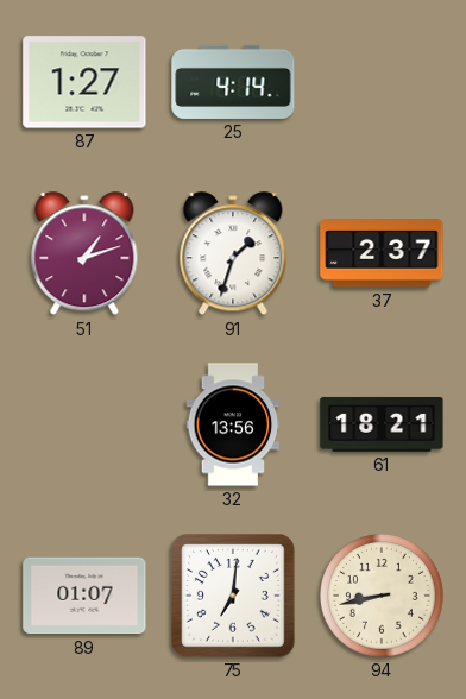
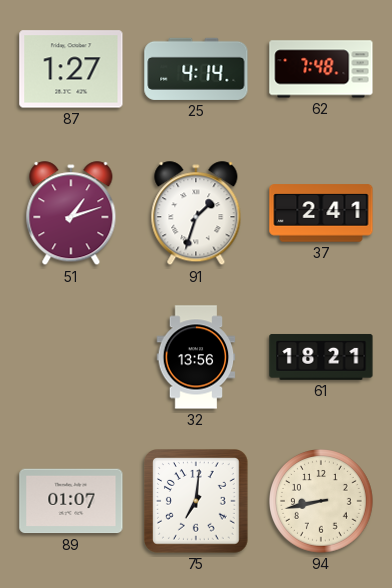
62: none -> 7:48 (321, 69)
37: 2:37 -> 2:41 (321, 213)
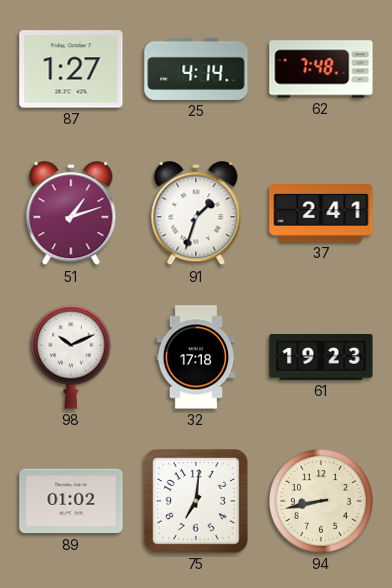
98: none -> 10:11 (72, 357)
32: 13:56 -> 17:18 (196, 357)
61: 18:21 -> 19:23 (321, 357)
89: 01:07 -> 01:02 (71, 501)
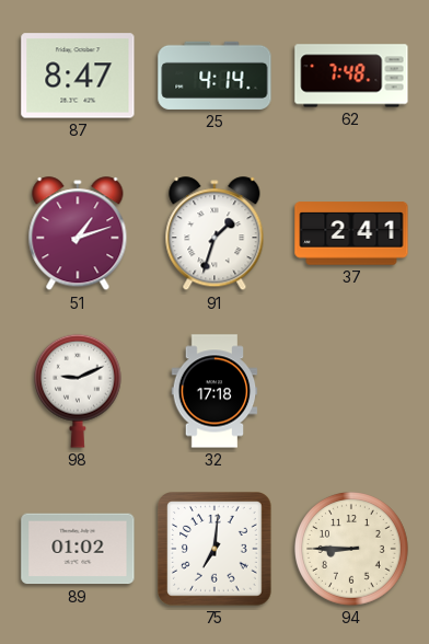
87: 1:27 -> 8:47 (78, 76)
98: 10:11 -> 9:11 (79, 391)
61: 19:23 -> none (321, 357)
94: 8:43 -> 8:45 (351, 549)
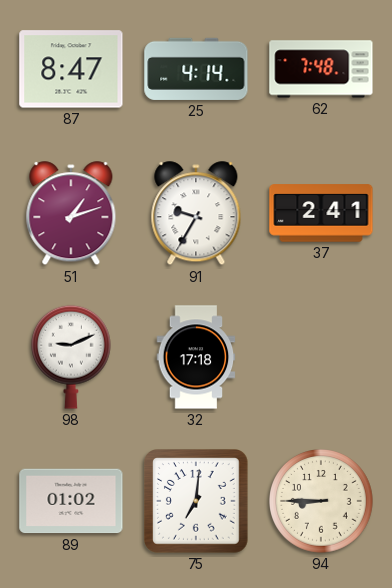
91: 1:33 -> 9:35 (196, 214)
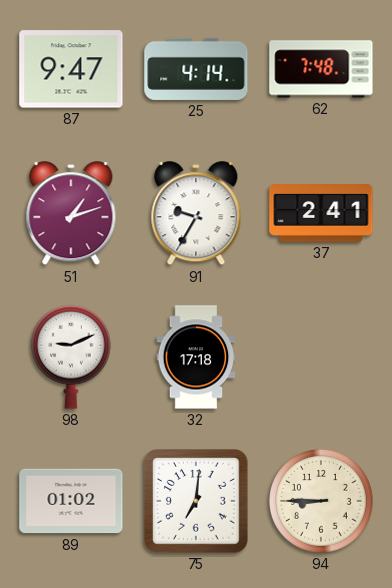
87: 8:47 -> 9:47 (71, 69)
